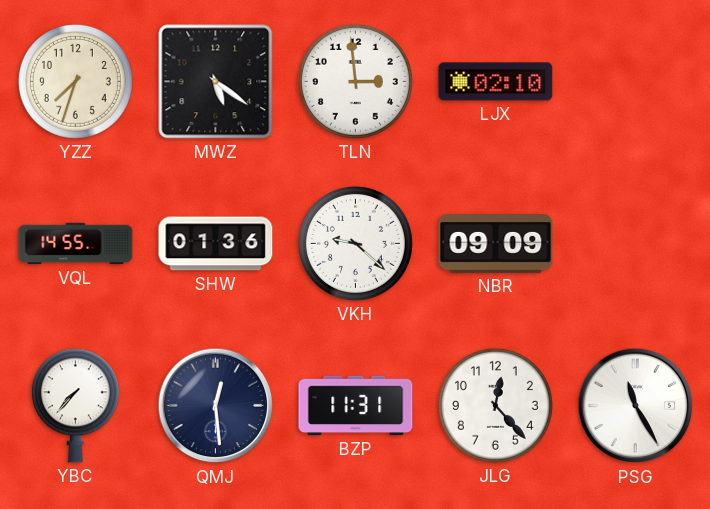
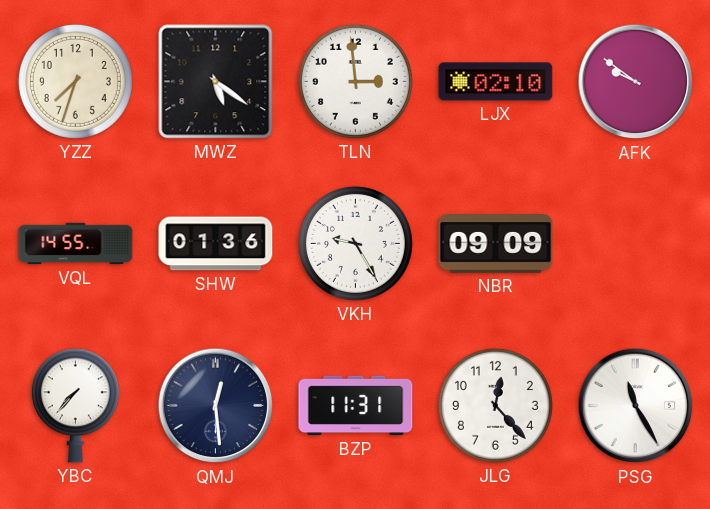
AFK: none -> 9:51 (636, 82)
VKH: 9:22 -> 9:25 (355, 243)
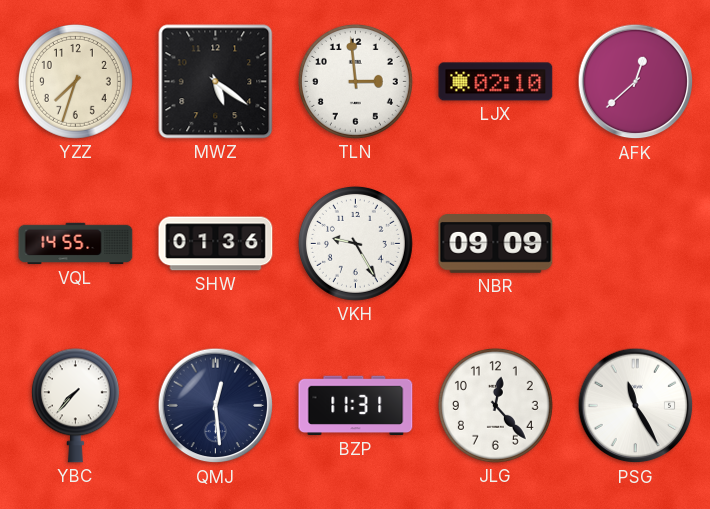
AFK: 9:51 -> 12:38 (636, 82)
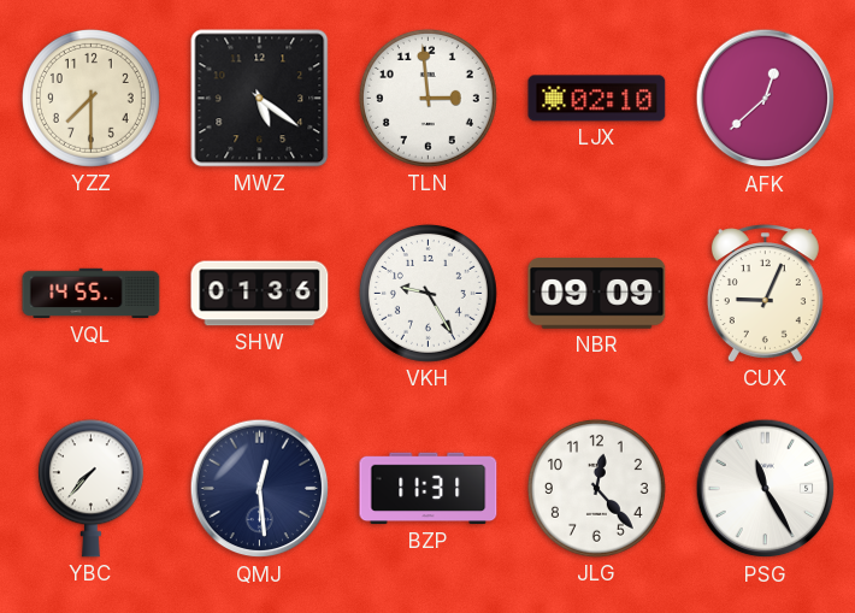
YZZ: 7:33 -> 7:30 (90, 98)
CUX: none -> 9:04 (765, 294)
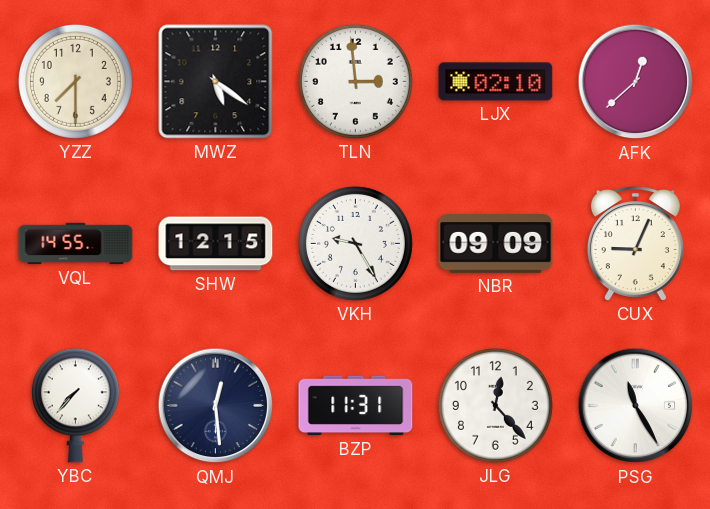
SHW: 01:36 -> 12:15 (216, 244)
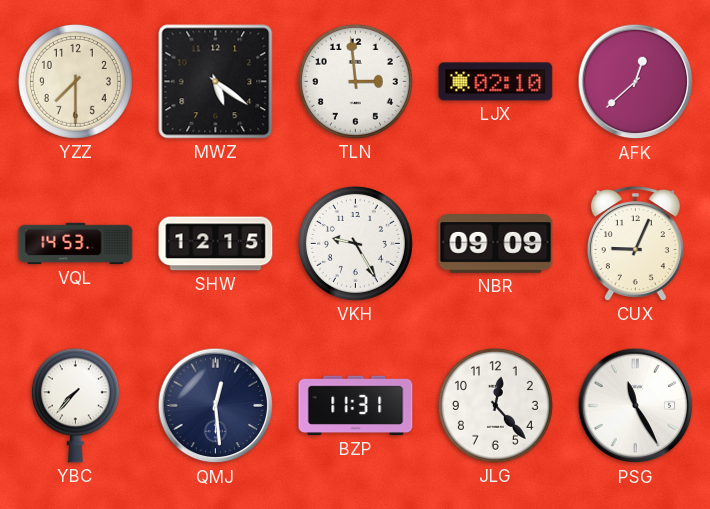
VQL: 14:55 -> 14:53 (76, 244)
